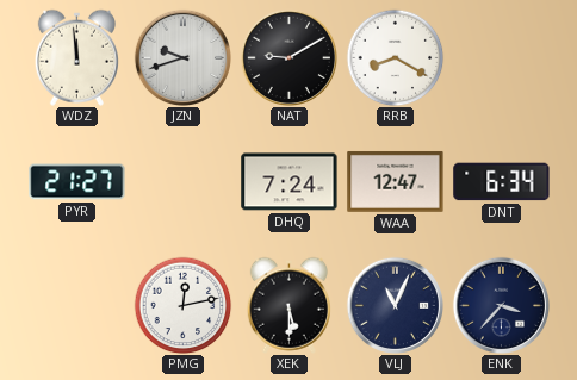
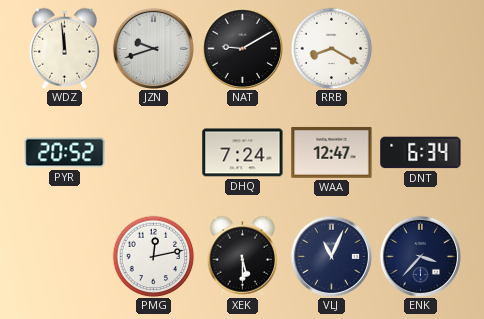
PYR: 21:27 -> 20:52 (65, 153)
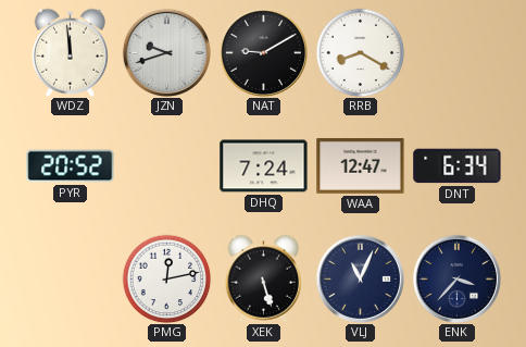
XEK: 5:30 -> 5:27 (263, 278)
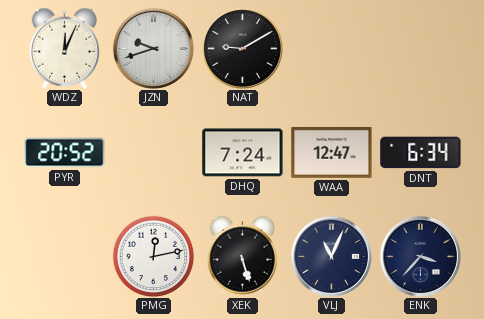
WDZ: 11:59 -> 12:04 (64, 48)
RRB: 8:20 -> none (360, 52)
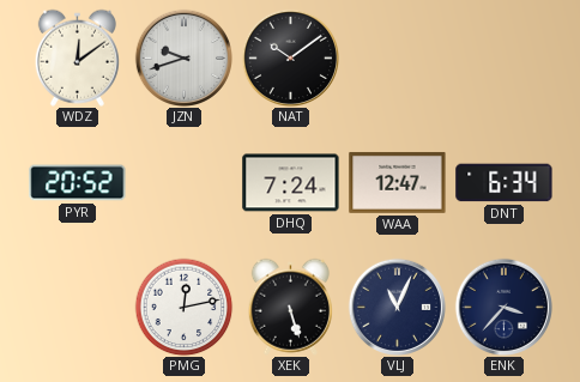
WDZ: 12:04 -> 12:09 (77, 57)
NAT: 9:10 -> 10:09 (290, 57)
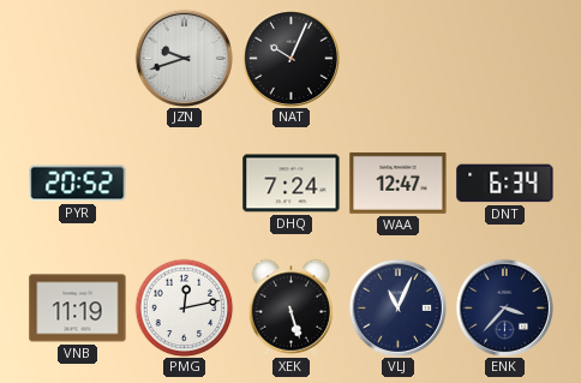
WDZ: 12:09 -> none (77, 57)
NAT: 10:09 -> 10:04 (290, 58)
VNB: none -> 11:19 (78, 309)
